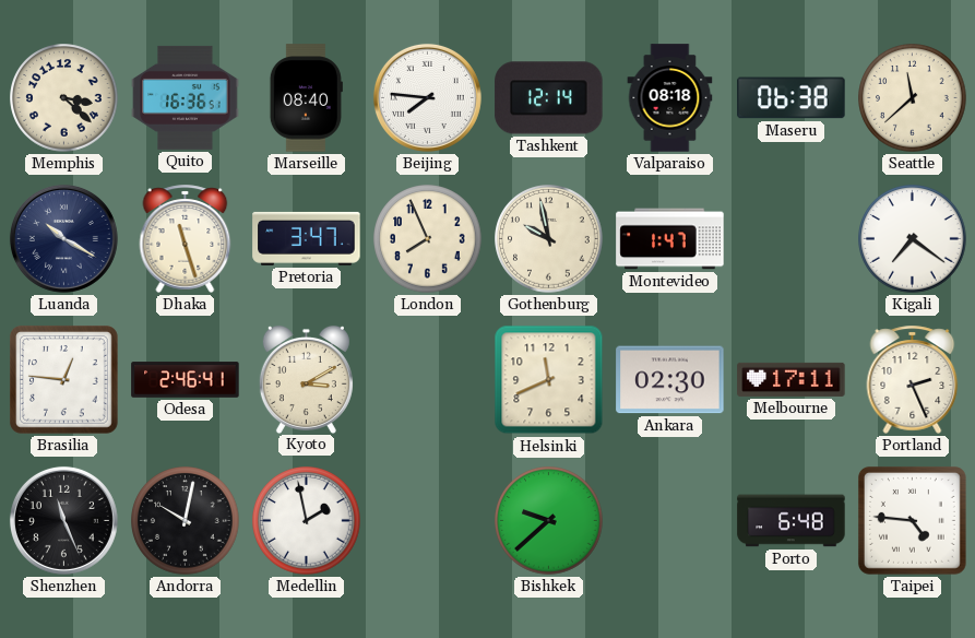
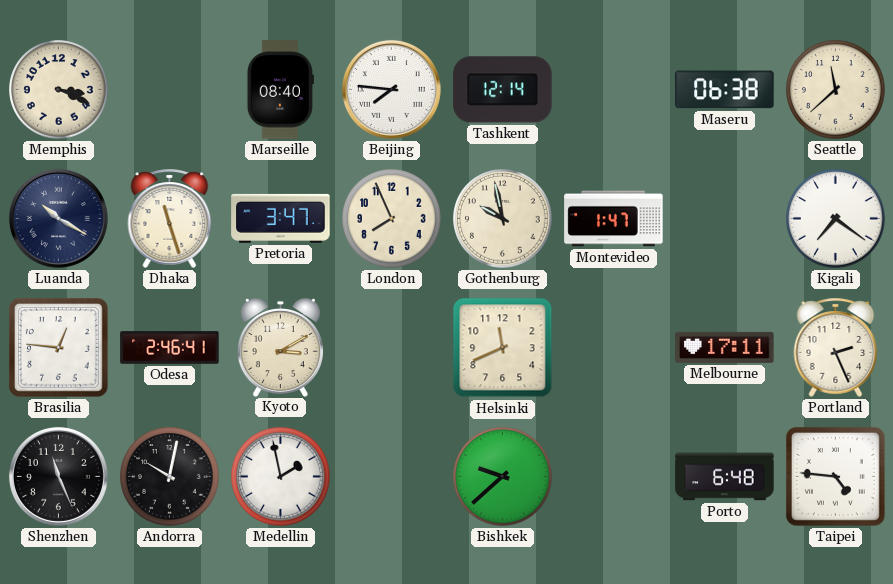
Memphis: 3:22 -> 3:19 (59, 90)
Quito: 16:36 -> none (186, 97)
Valparaiso: 08:18 -> none (670, 98)
Ankara: 02:30 -> none (670, 380)
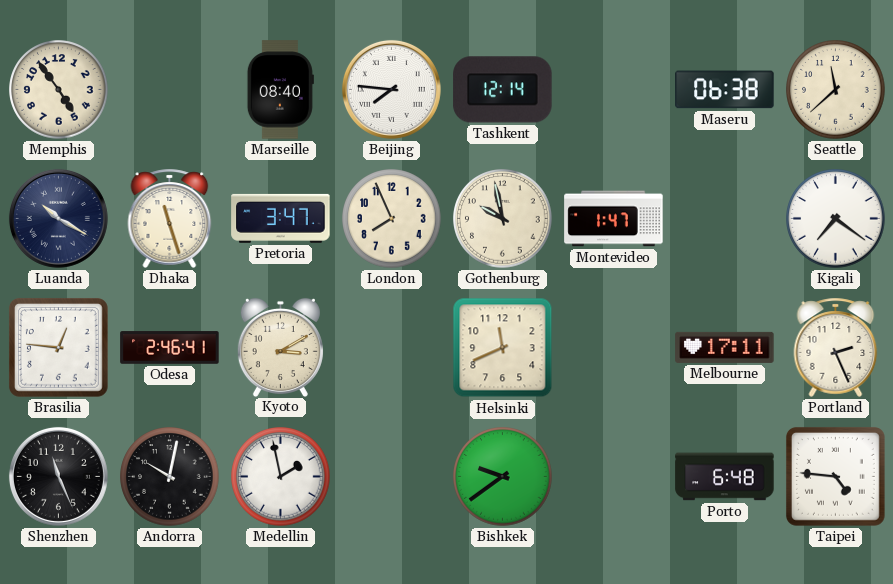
Memphis: 3:19 -> 4:54 (59, 90)
Bishkek: 9:38 -> 9:39 (503, 477)
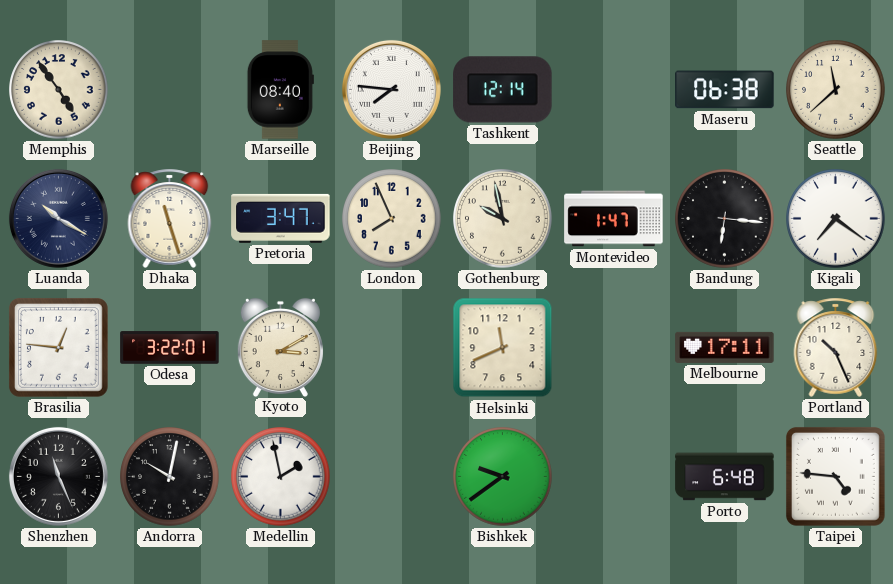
Bandung: none -> 6:16 (725, 219)
Odesa: 2:46 -> 3:22 (170, 348)
Portland: 2:26 -> 10:26 (836, 347)
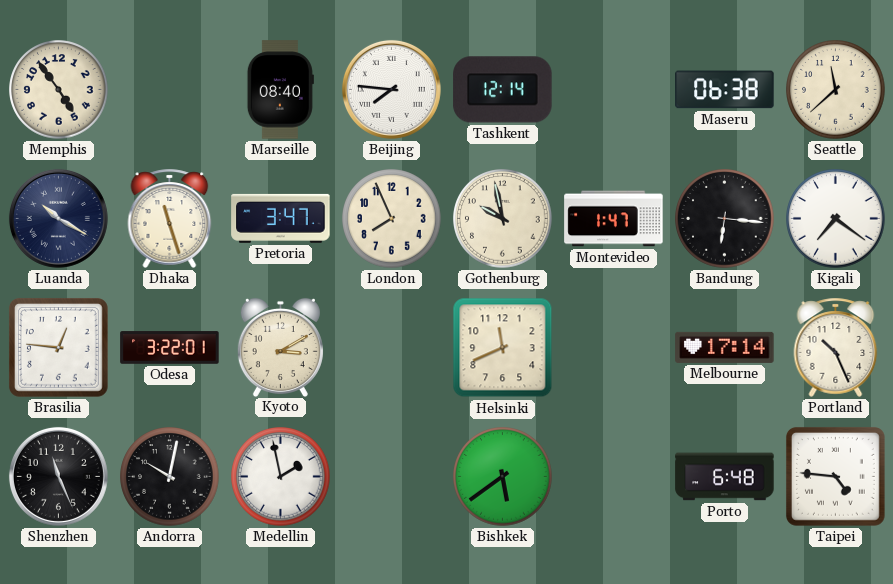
Melbourne: 17:11 -> 17:14 (725, 347)
Bishkek: 9:39 -> 5:39 (503, 477)
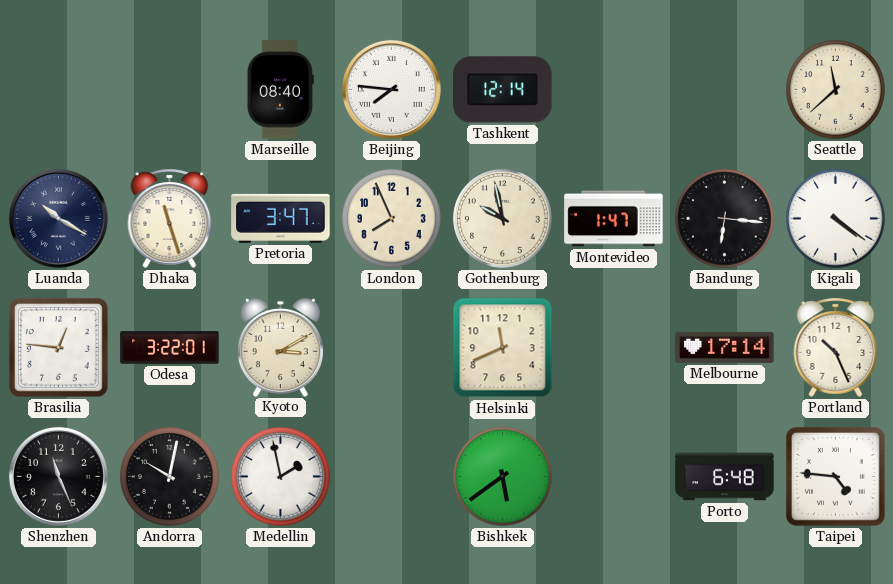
Memphis: 4:54 -> none (59, 90)
Maseru: 06:38 -> none (725, 90)
Kigali: 7:21 -> 4:21 (836, 219)
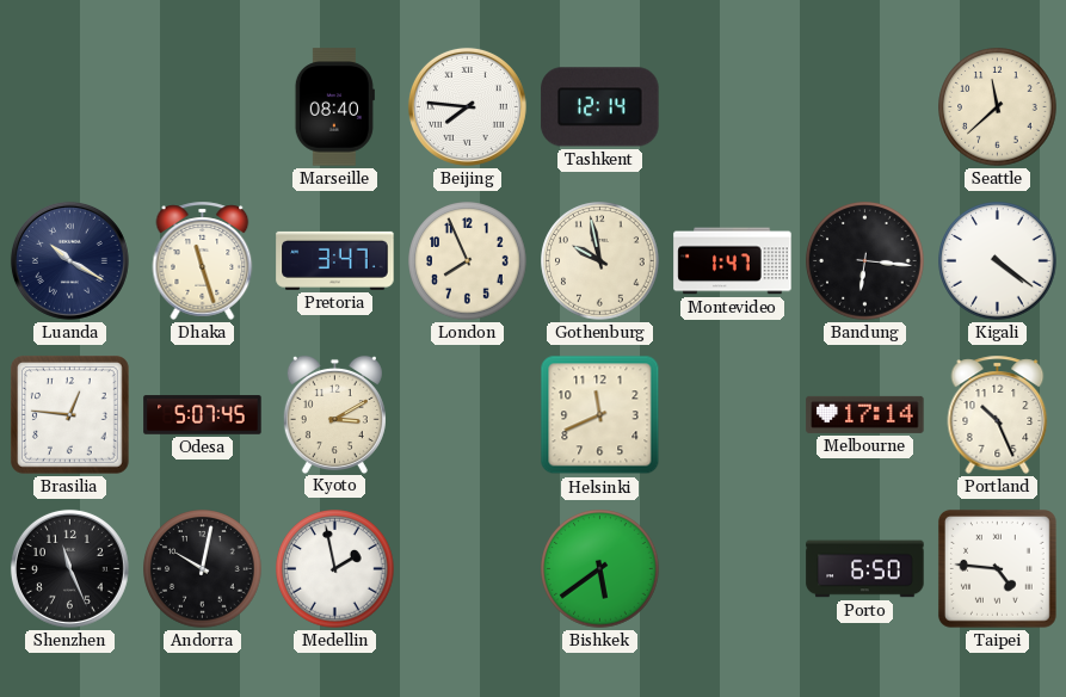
Odesa: 3:22 -> 5:07 (203, 415)
Porto: 6:48 -> 6:50 (865, 569)
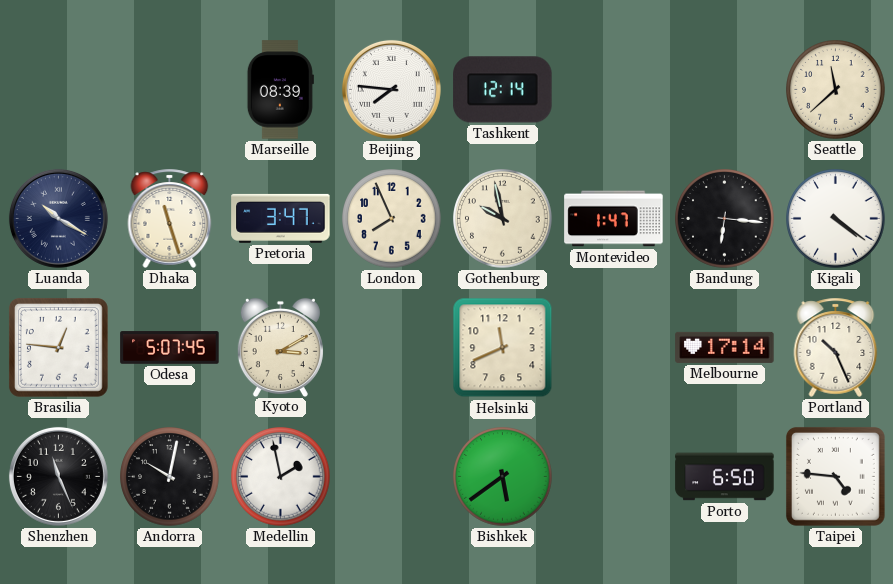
Marseille: 08:40 -> 08:39 (280, 90)
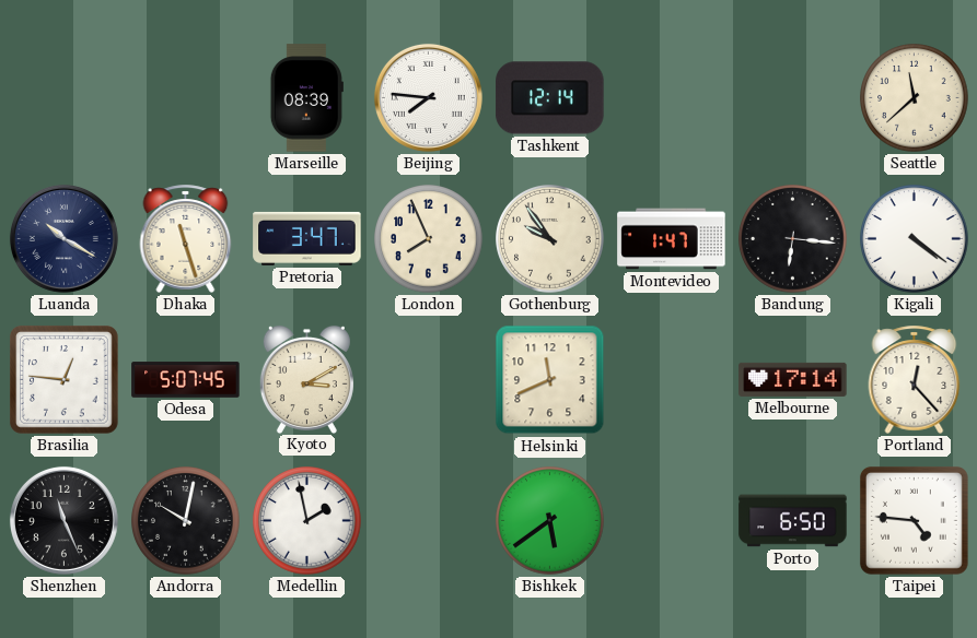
Gothenburg: 9:58 -> 9:54 (550, 239)
Portland: 10:26 -> 12:23 (915, 379)
